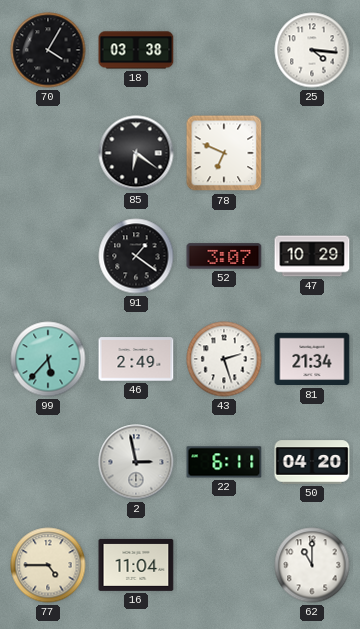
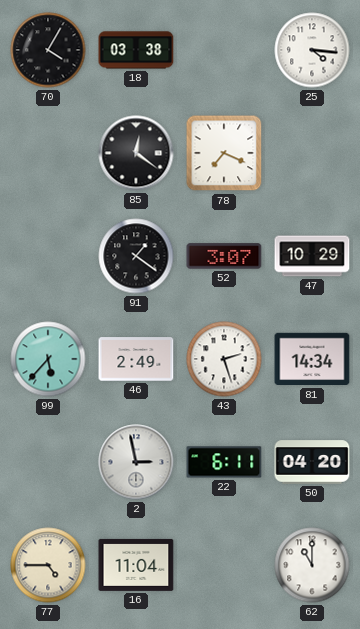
85: 6:21 -> 12:21 (136, 153)
78: 6:49 -> 7:19 (224, 153)
81: 21:34 -> 14:34 (312, 359)
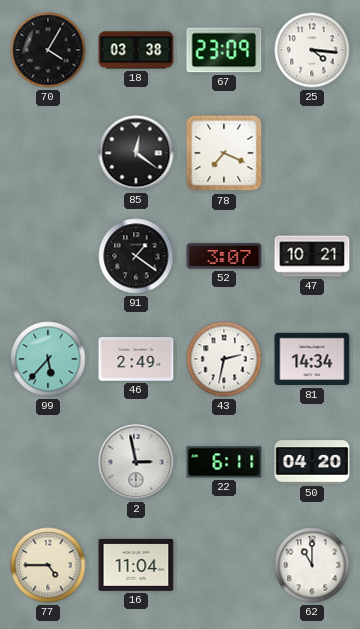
67: none -> 23:09 (224, 50)
47: 10:29 -> 10:21 (312, 256)
43: 2:27 -> 2:32 (224, 359)
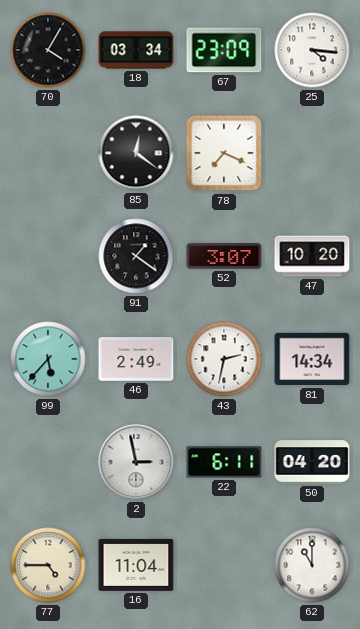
18: 03:38 -> 03:34 (136, 50)
47: 10:21 -> 10:20 (312, 256)
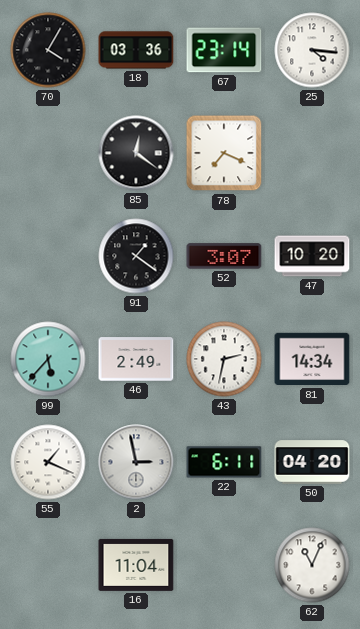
18: 03:34 -> 03:36 (136, 50)
67: 23:09 -> 23:14 (224, 50)
55: none -> 1:19 (48, 462)
77: 4:45 -> none (48, 565)
62: 11:00 -> 11:04 (312, 565)
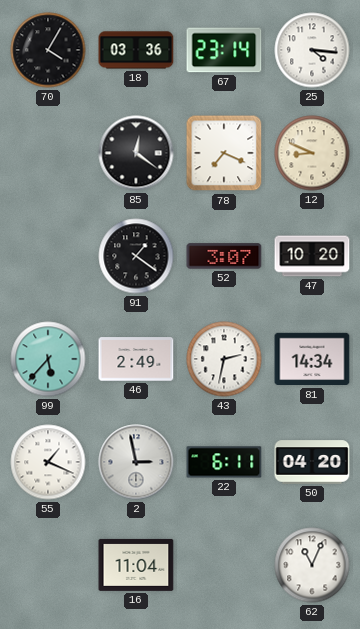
12: none -> 8:49 (312, 153)
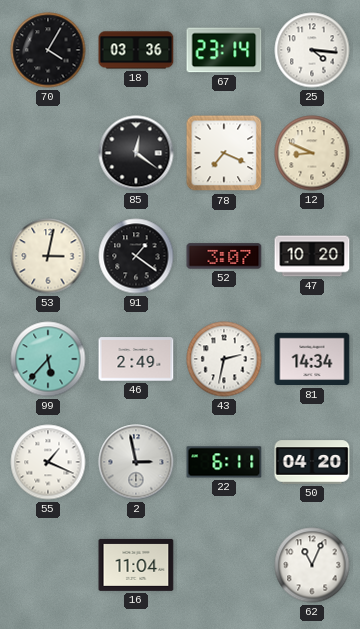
53: none -> 3:02 (48, 256)
